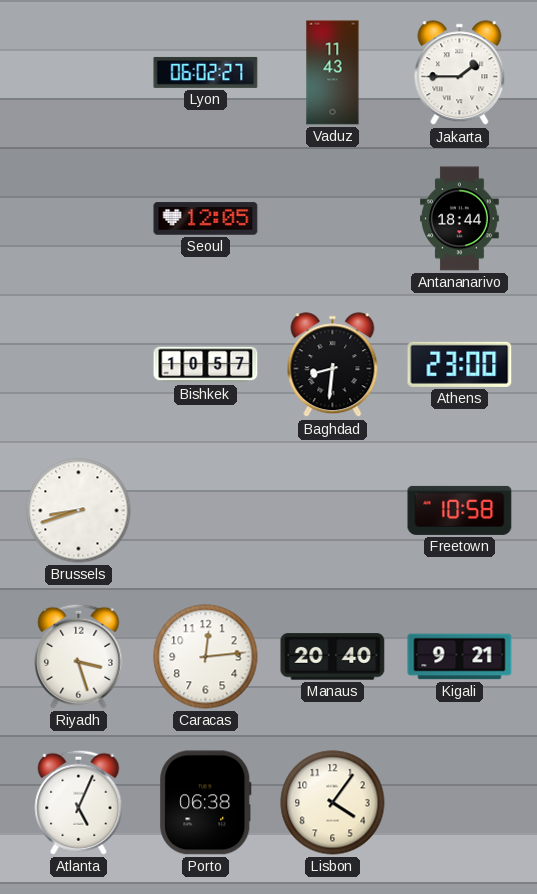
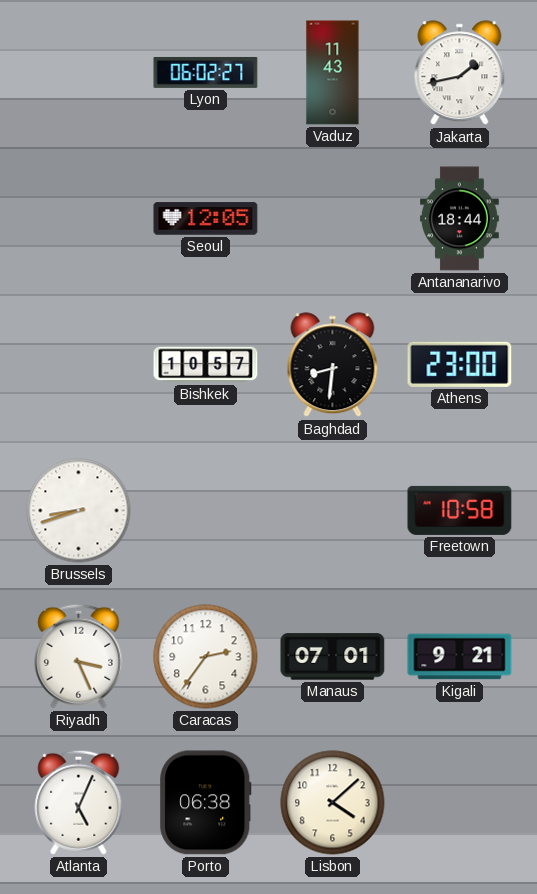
Jakarta: 1:45 -> 1:43 (460, 73)
Riyadh: 3:27 -> 3:26 (79, 656)
Caracas: 12:14 -> 2:36 (206, 657)
Manaus: 20:40 -> 07:01 (333, 657)
Lisbon: 4:06 -> 4:08 (333, 803)
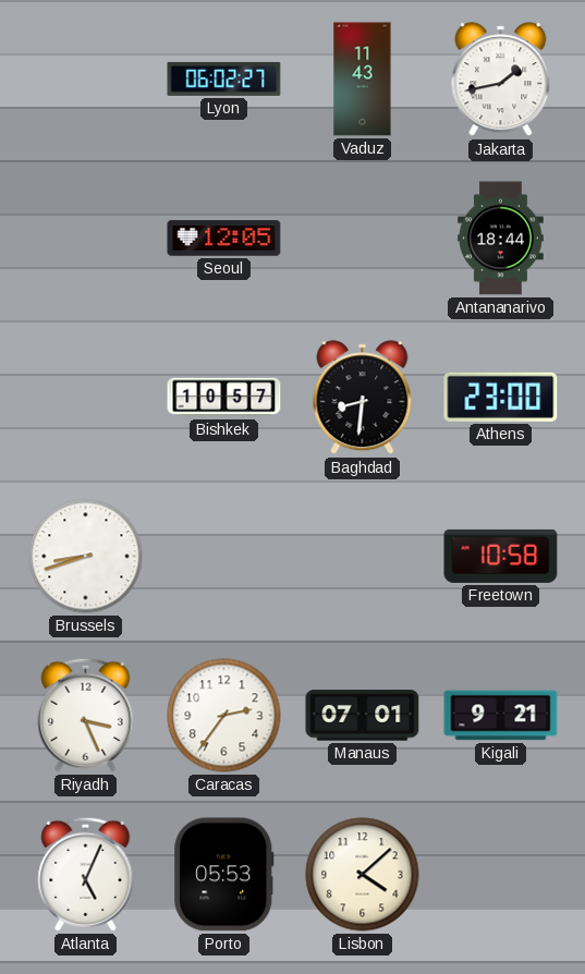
Porto: 06:38 -> 05:53 (224, 875)
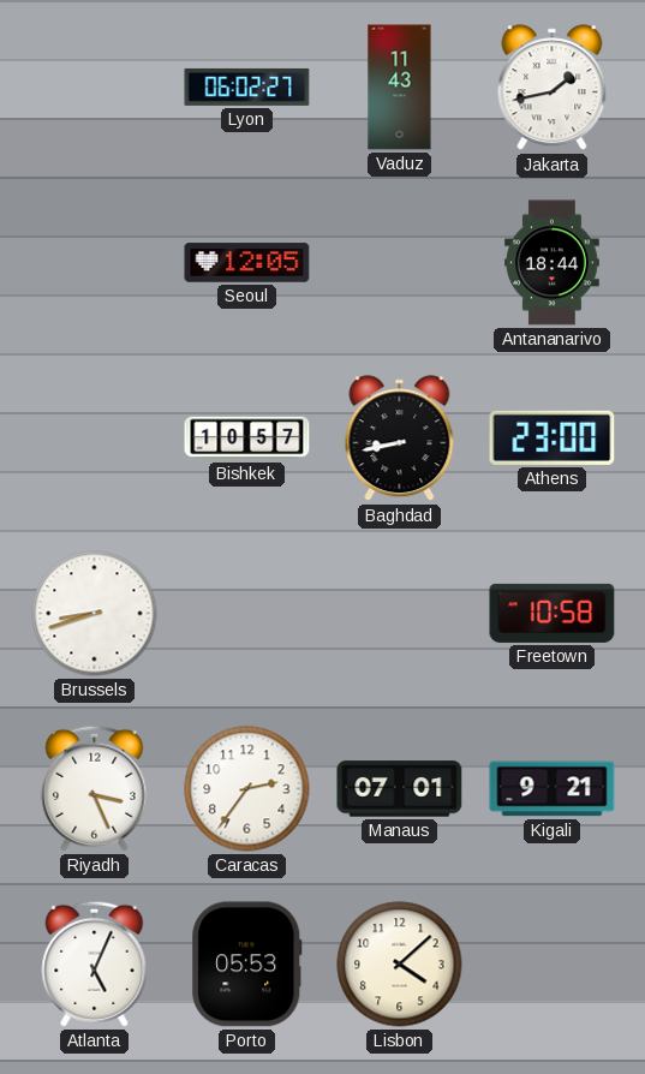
Baghdad: 8:31 -> 8:43 (400, 438)
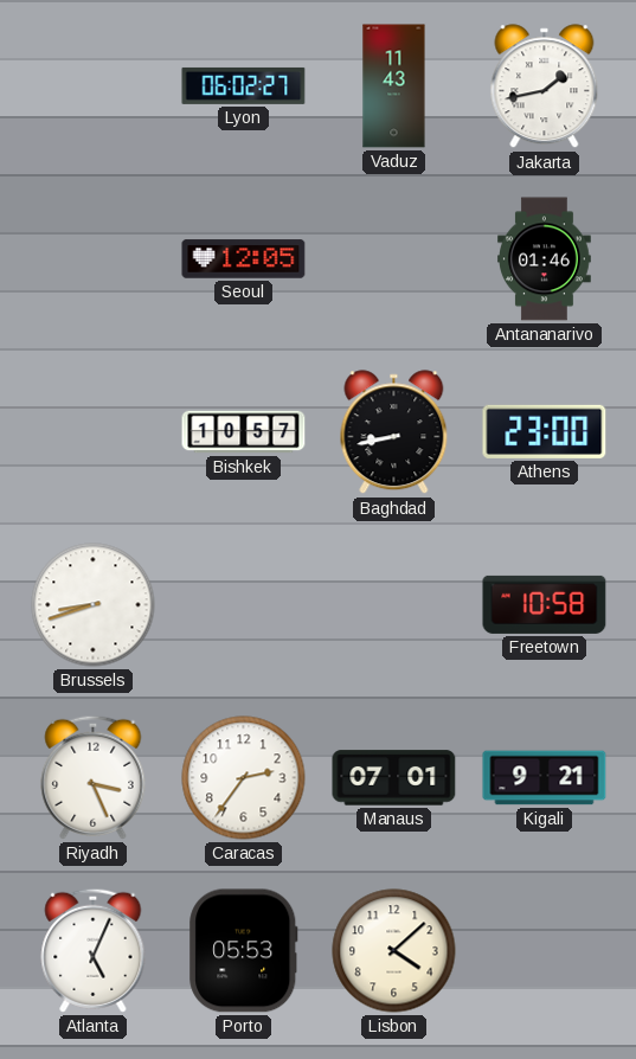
Antananarivo: 18:44 -> 01:46 (545, 259)
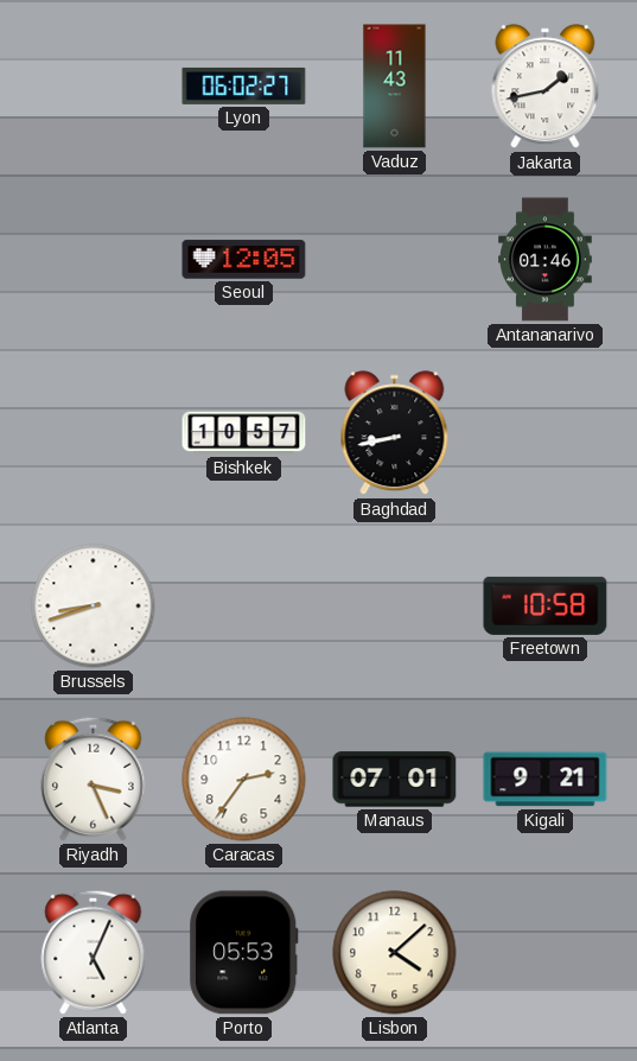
Athens: 23:00 -> none (545, 431)
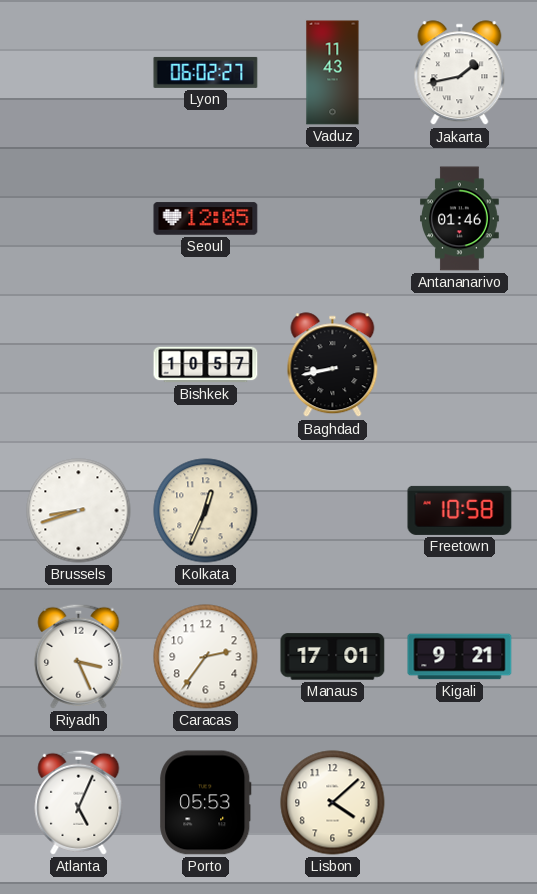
Kolkata: none -> 12:34 (206, 511)
Manaus: 07:01 -> 17:01 (333, 657)
